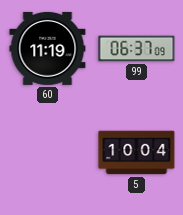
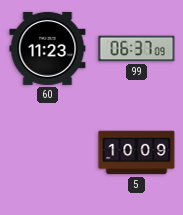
60: 11:19 -> 11:23 (48, 48)
5: 10:04 -> 10:09 (137, 153)
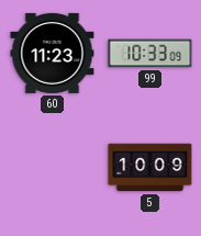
99: 06:37 -> 10:33 (150, 54)
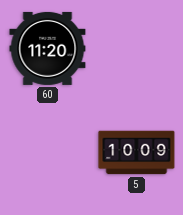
60: 11:23 -> 11:20 (48, 48)
99: 10:33 -> none (150, 54)
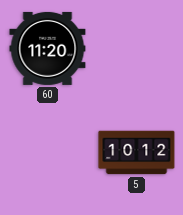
5: 10:09 -> 10:12 (137, 153)
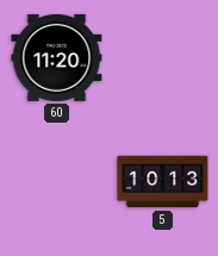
5: 10:12 -> 10:13 (163, 182)
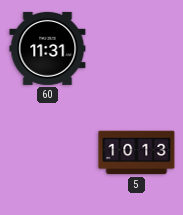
60: 11:20 -> 11:31 (48, 48)
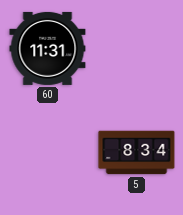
5: 10:13 -> 8:34 (137, 153)
